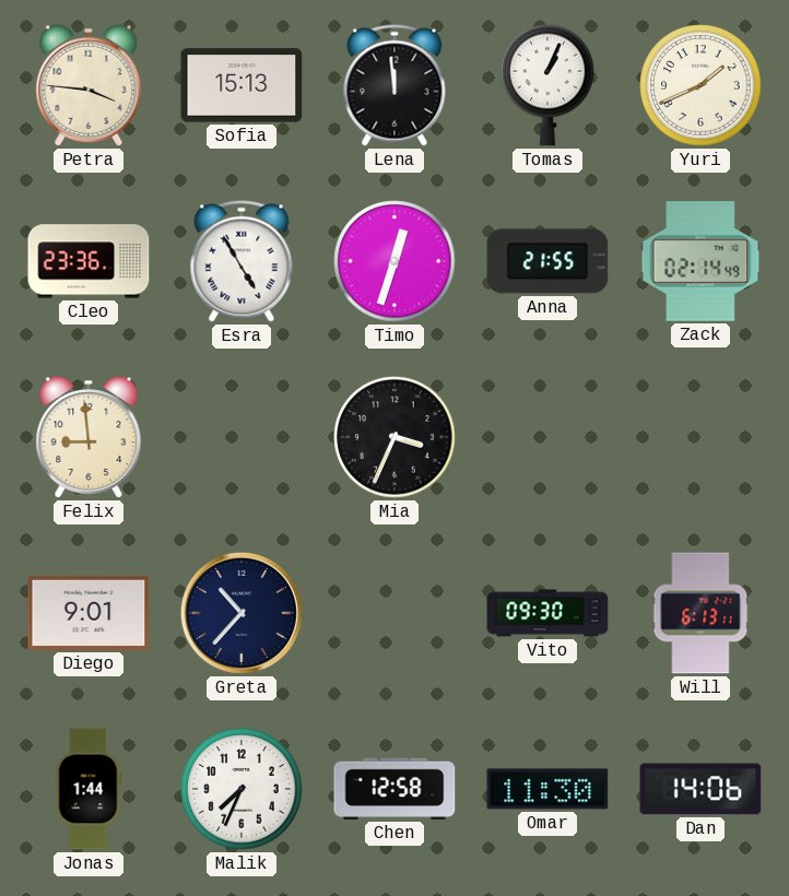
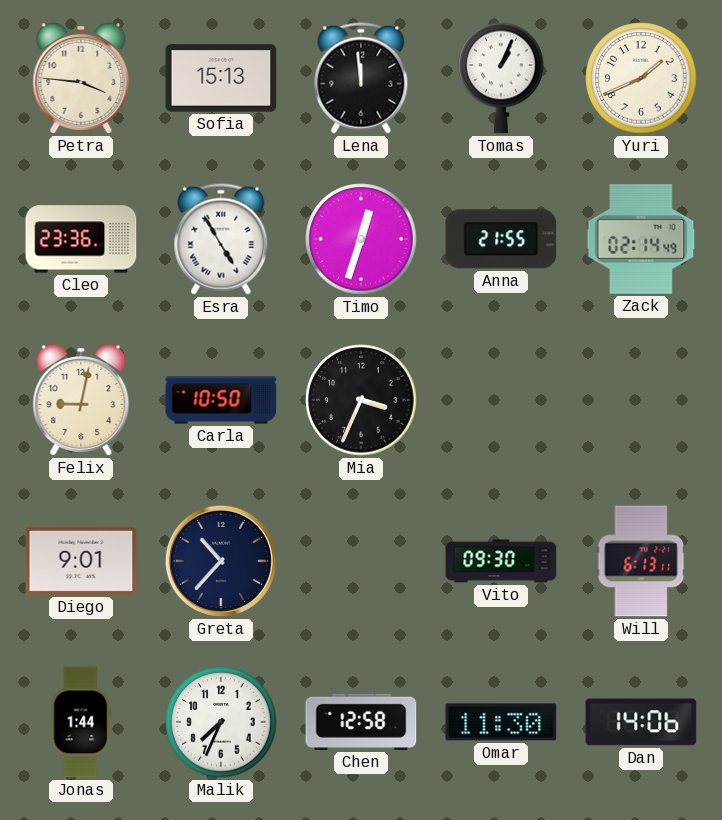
Felix: 8:59 -> 9:02 (81, 401)
Carla: none -> 10:50 (221, 400)
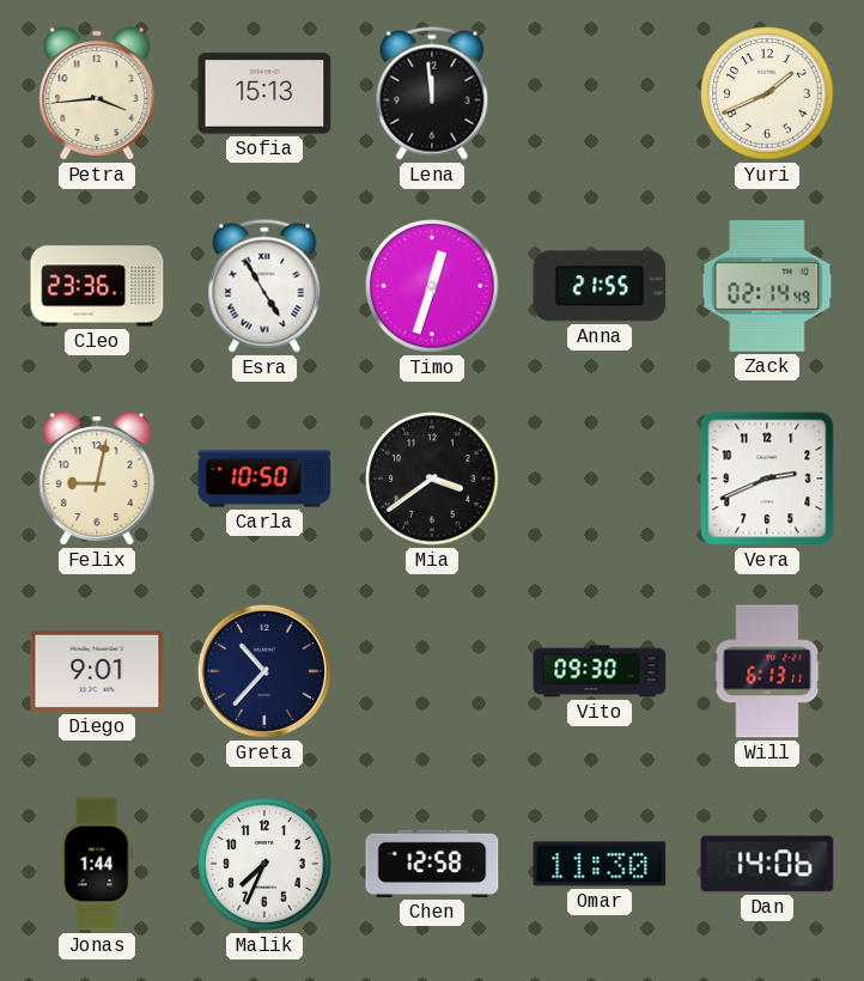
Petra: 3:46 -> 3:44 (97, 95)
Tomas: 1:04 -> none (501, 78)
Mia: 3:34 -> 3:39 (432, 479)
Vera: none -> 2:41 (767, 479)
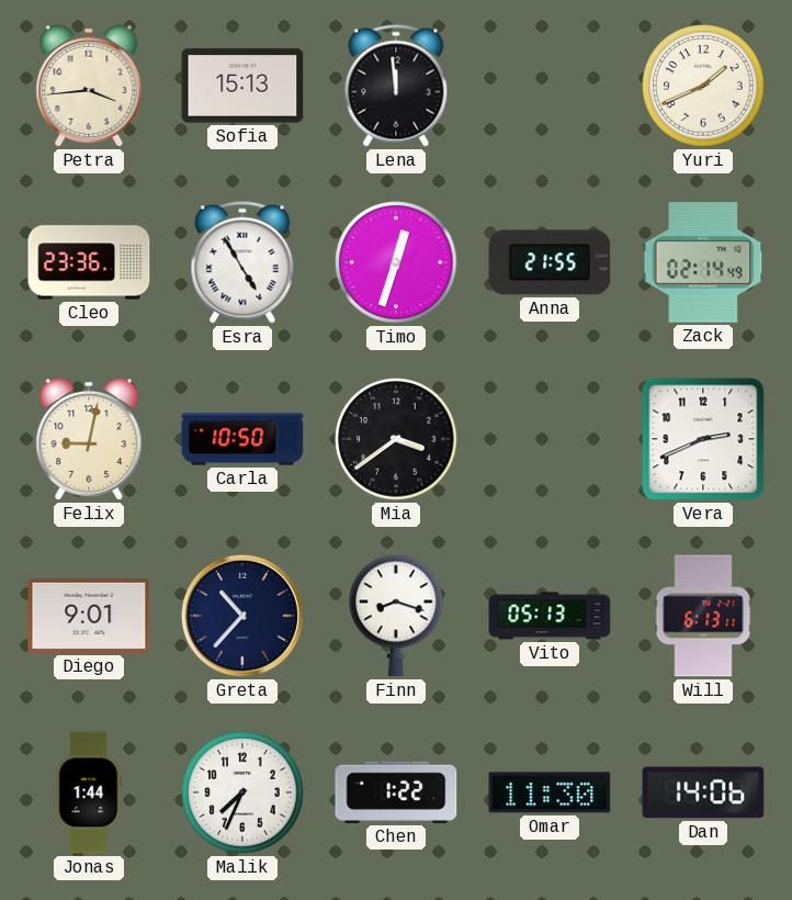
Finn: none -> 8:18 (396, 616)
Vito: 09:30 -> 05:13 (550, 616)
Chen: 12:58 -> 1:22 (396, 792)
